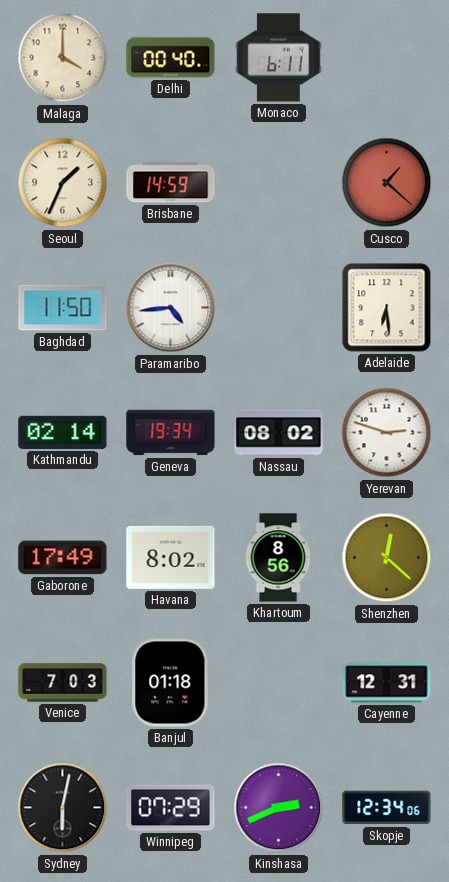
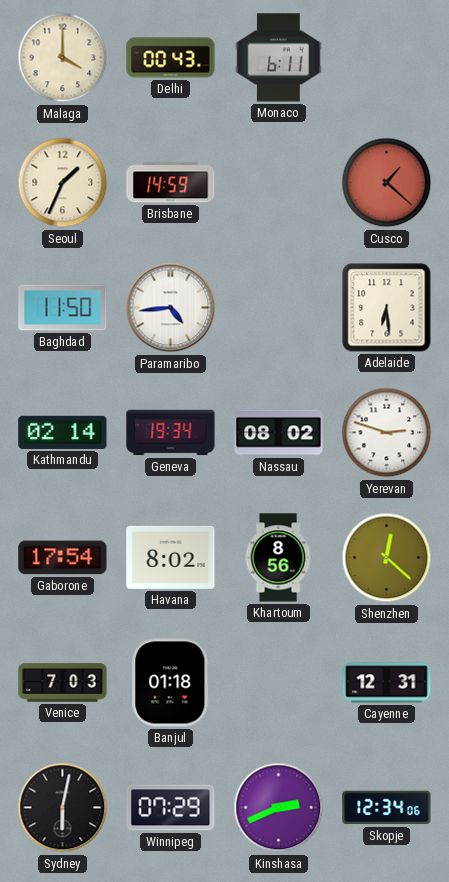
Delhi: 00:40 -> 00:43 (171, 58)
Gaborone: 17:49 -> 17:54 (63, 558)
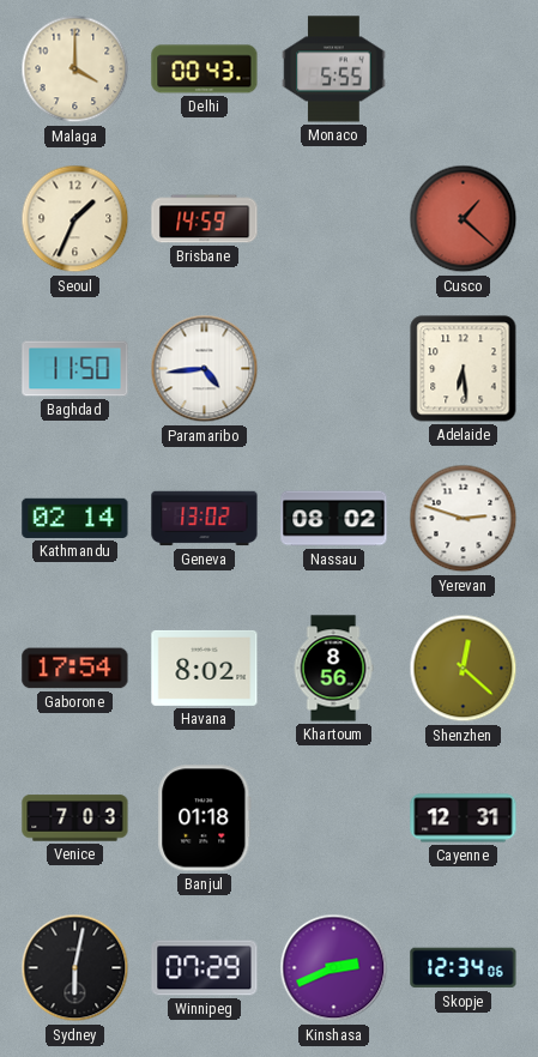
Monaco: 6:11 -> 5:55 (334, 70)
Geneva: 19:34 -> 13:02 (205, 519)
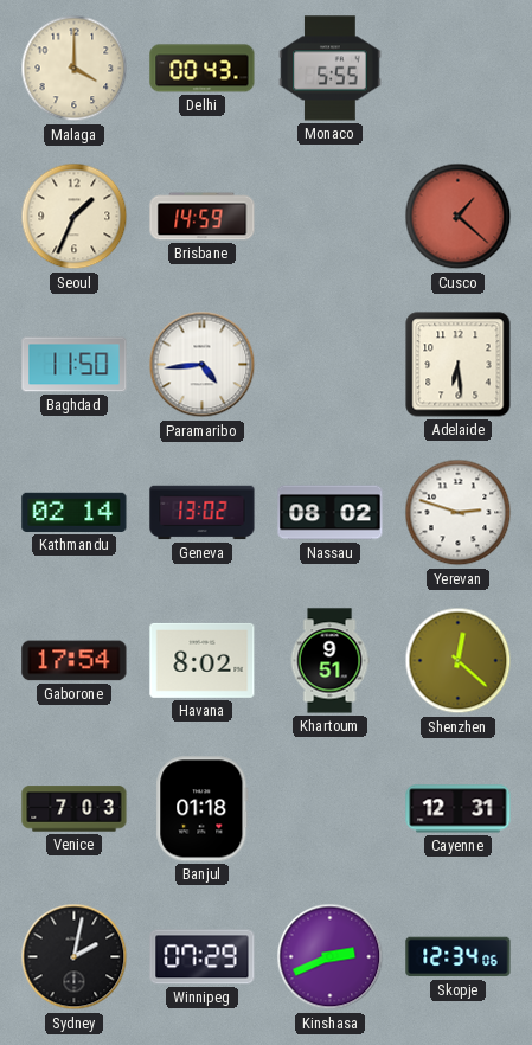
Khartoum: 8:56 -> 9:51 (329, 661)
Sydney: 6:02 -> 2:02 (75, 957)
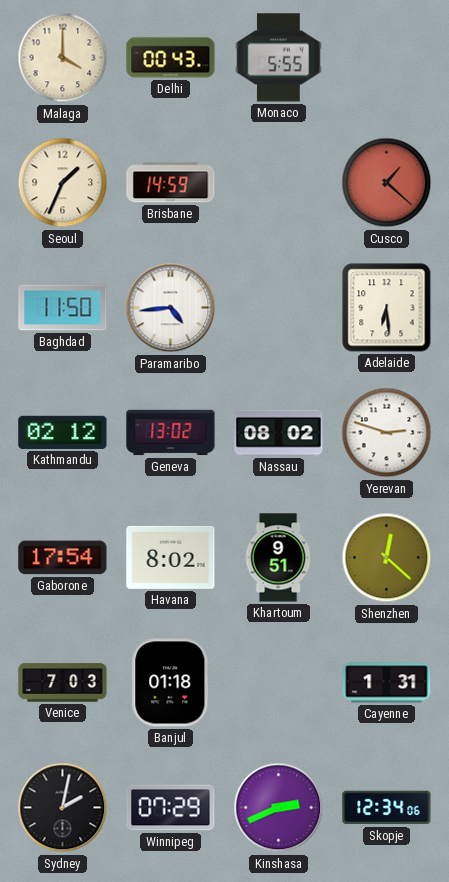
Kathmandu: 02:14 -> 02:12 (63, 432)
Cayenne: 12:31 -> 1:31 (387, 683)
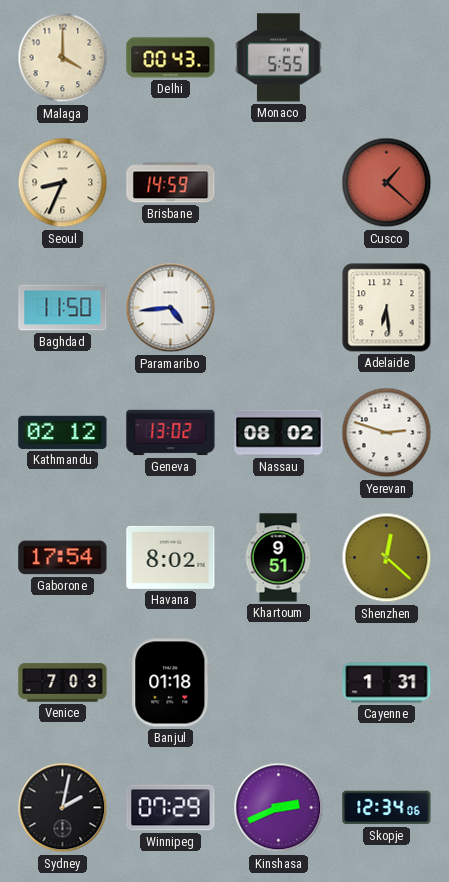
Seoul: 1:34 -> 8:34 (63, 183)
